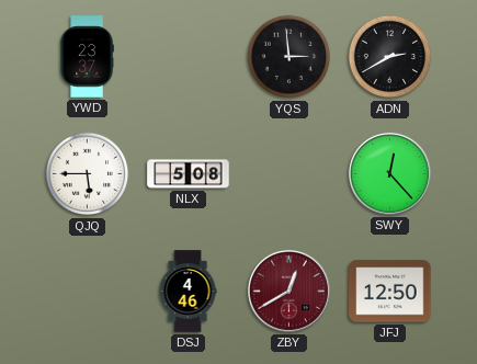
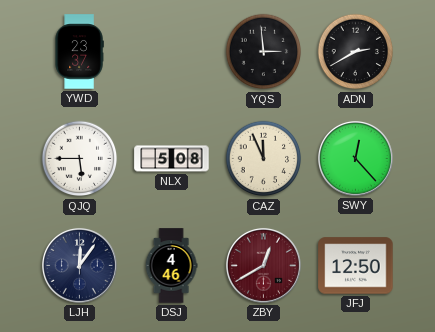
CAZ: none -> 11:56 (264, 159)
LJH: none -> 12:06 (79, 265)
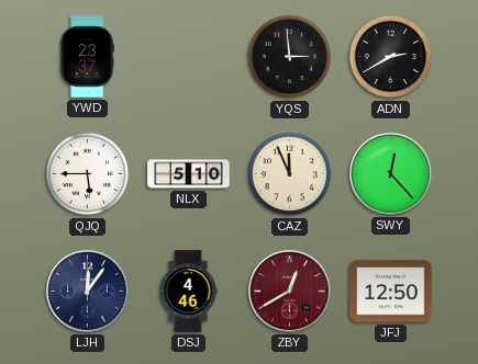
NLX: 5:08 -> 5:10 (189, 174)
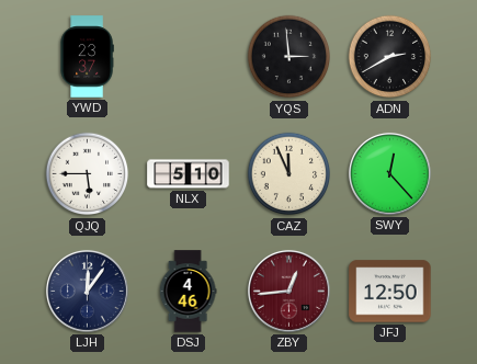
ZBY: 12:40 -> 12:44 (288, 291)
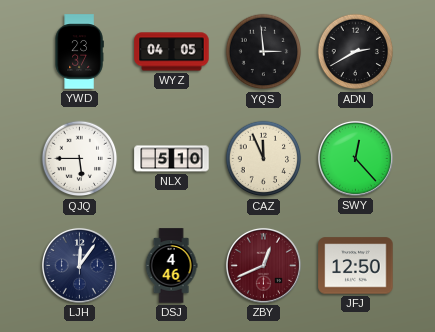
WYZ: none -> 04:05 (172, 52)
ZBY: 12:44 -> 12:41 (263, 265)
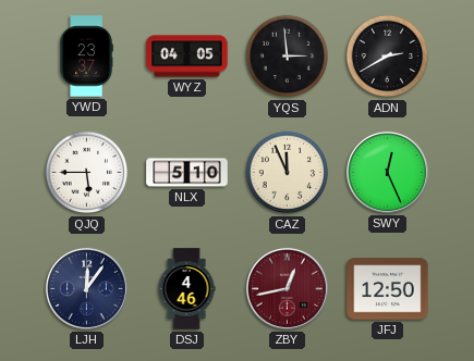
SWY: 12:23 -> 12:26 (387, 172)
ZBY: 12:41 -> 12:43 (287, 288)
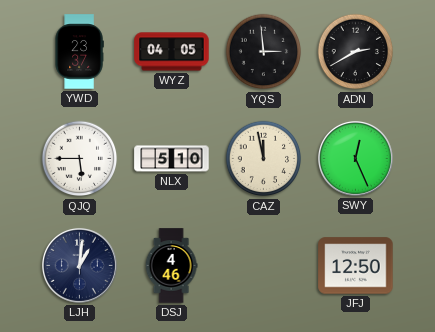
CAZ: 11:56 -> 11:58 (264, 159)
LJH: 12:06 -> 1:01 (79, 265)
ZBY: 12:43 -> none (287, 288)
